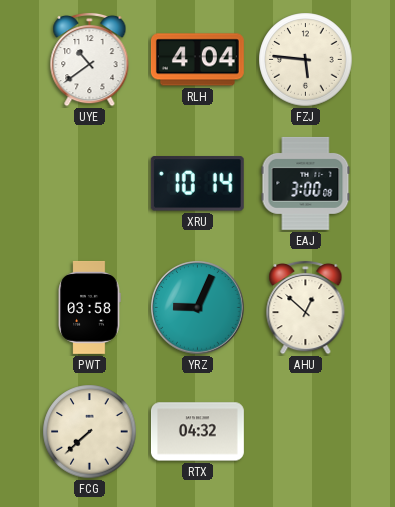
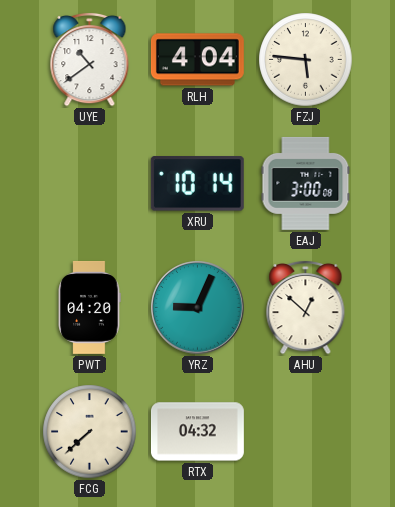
PWT: 03:58 -> 04:20 (89, 307)
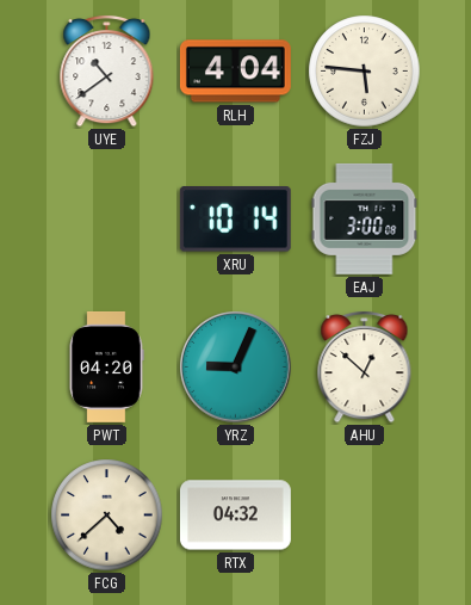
FCG: 7:38 -> 4:38 (107, 516)
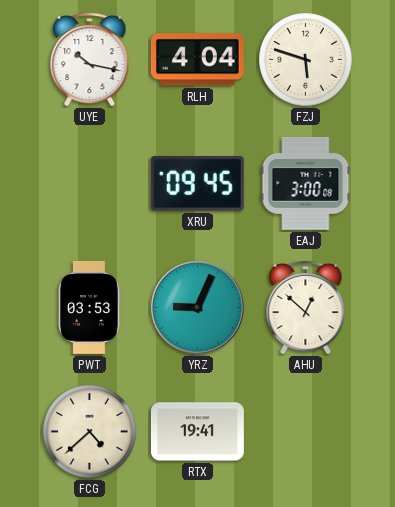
UYE: 10:39 -> 10:17 (90, 59)
FZJ: 5:46 -> 5:48 (306, 60)
XRU: 10:14 -> 09:45 (197, 184)
PWT: 04:20 -> 03:53 (89, 307)
RTX: 04:32 -> 19:41 (197, 432)
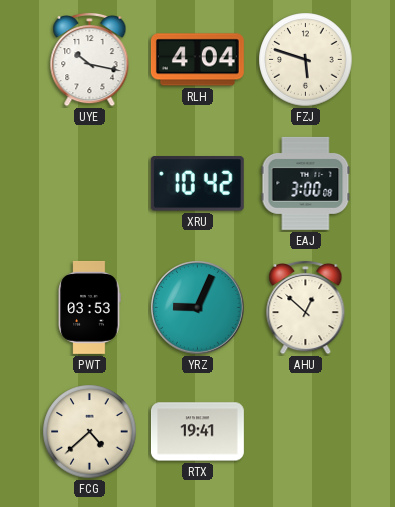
XRU: 09:45 -> 10:42 (197, 184)
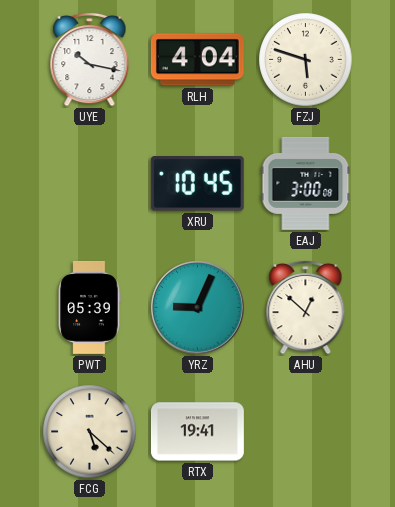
XRU: 10:42 -> 10:45 (197, 184)
PWT: 03:53 -> 05:39 (89, 307)
FCG: 4:38 -> 5:22 (90, 432)
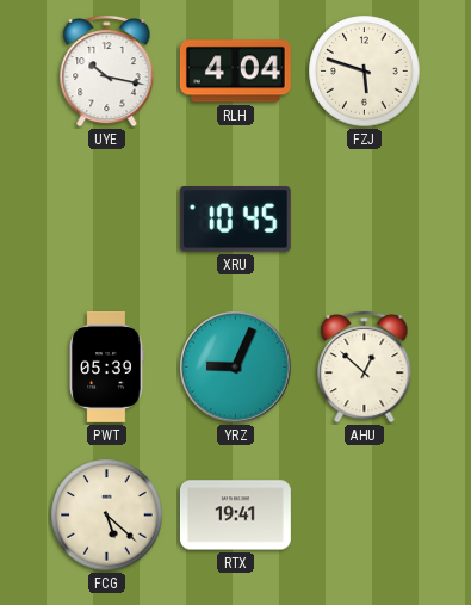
EAJ: 3:00 -> none (306, 183)
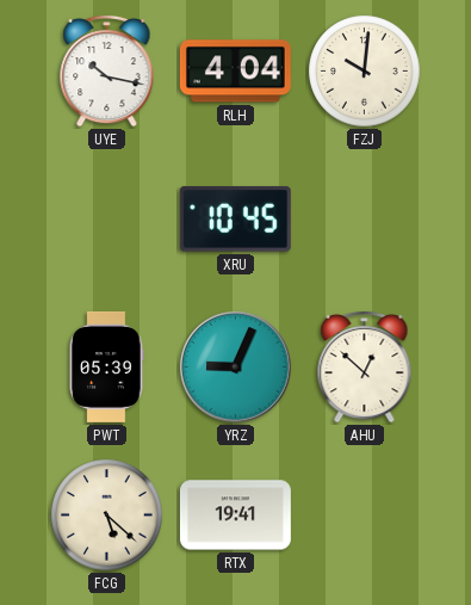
FZJ: 5:48 -> 10:01 (365, 72)
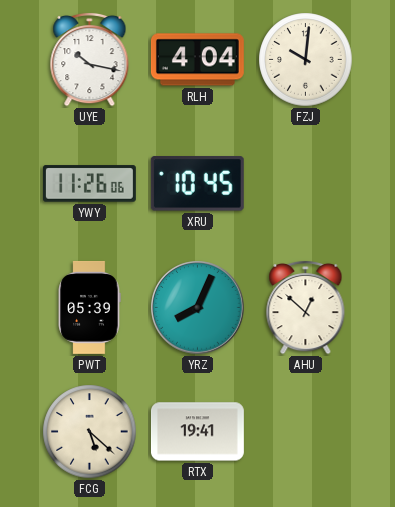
YWY: none -> 11:26 (89, 184)
YRZ: 9:04 -> 8:04 (198, 308)
